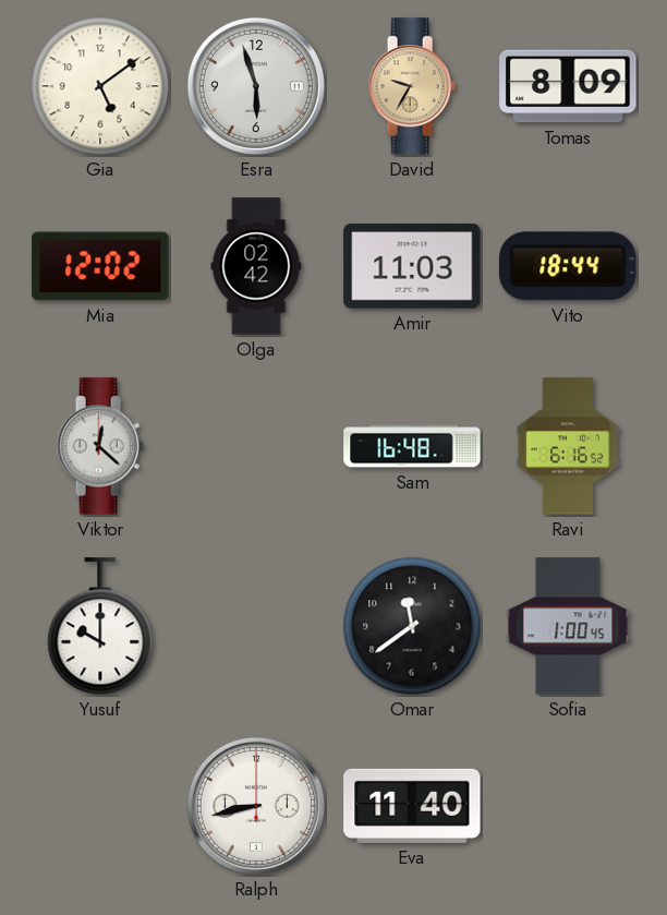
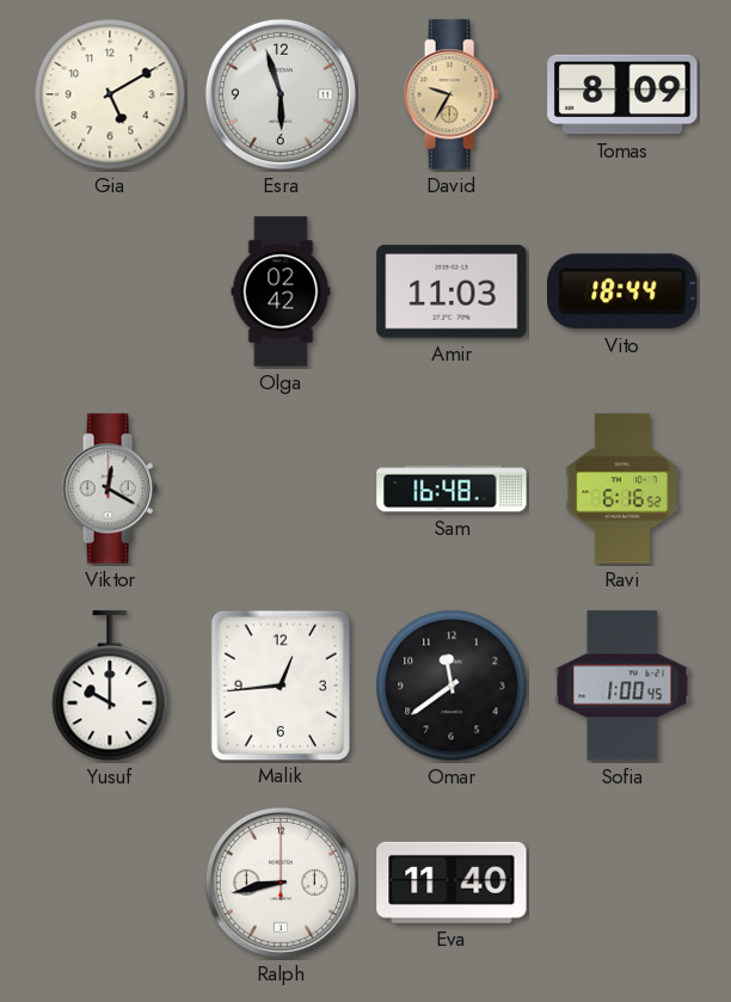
Gia: 5:09 -> 5:10 (110, 94)
Mia: 12:02 -> none (100, 266)
Viktor: 12:22 -> 12:20 (110, 488)
Malik: none -> 12:44 (279, 684)
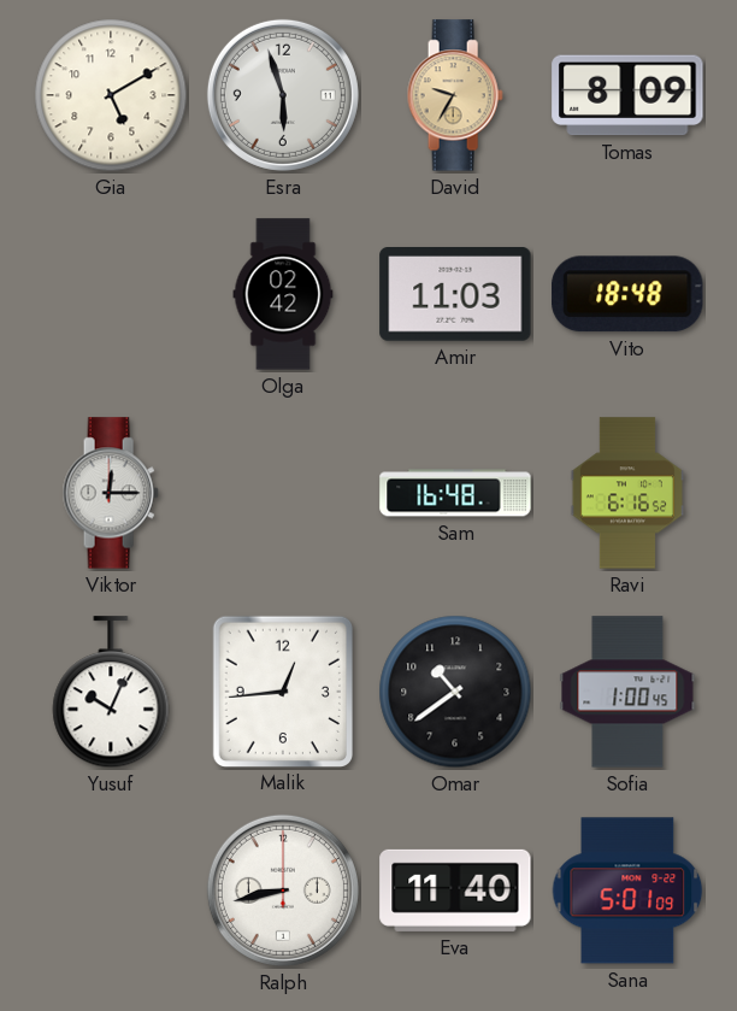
Vito: 18:44 -> 18:48 (627, 294)
Viktor: 12:20 -> 12:15 (111, 493)
Yusuf: 10:00 -> 10:04 (111, 693)
Omar: 11:39 -> 10:39 (455, 692)
Sana: none -> 5:01 (627, 890)
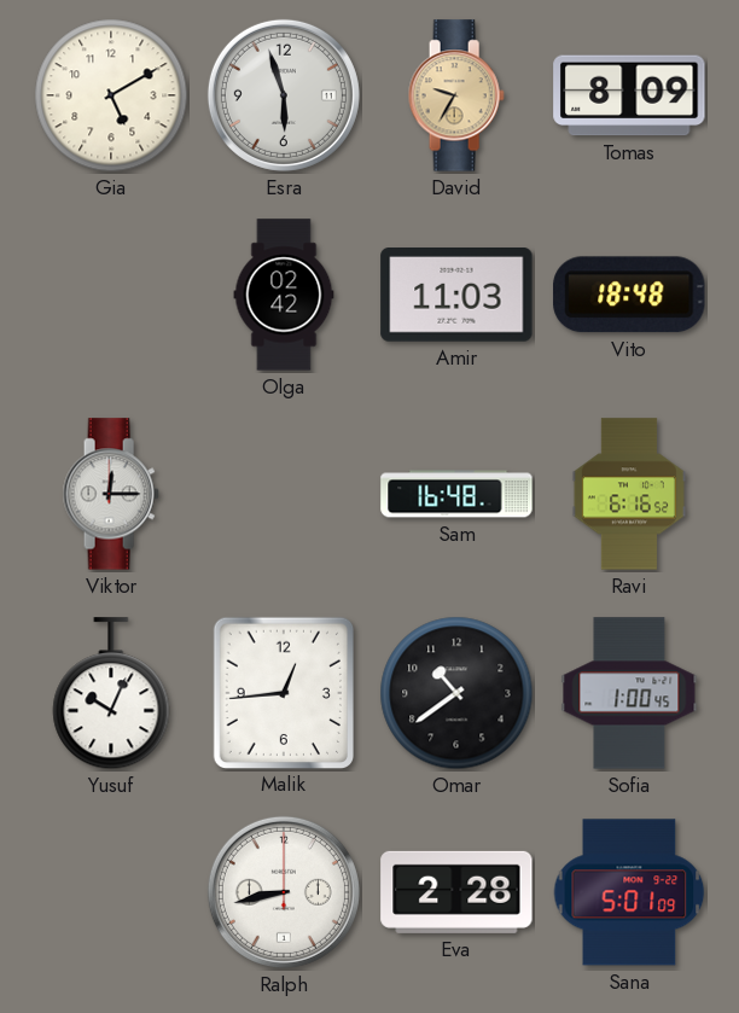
Eva: 11:40 -> 2:28 (456, 892)
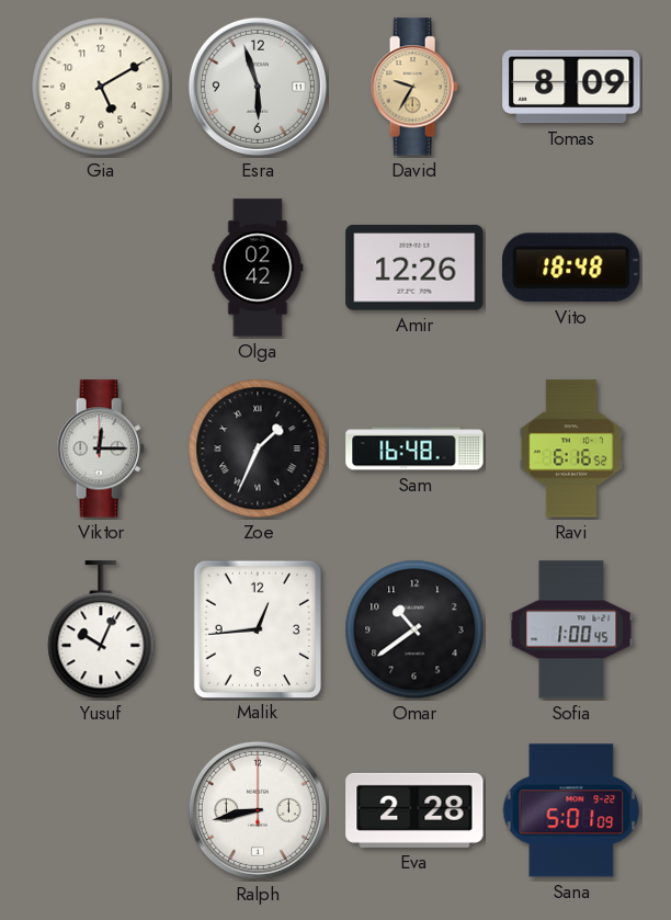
Amir: 11:03 -> 12:26 (414, 269)
Zoe: none -> 1:34 (258, 448)
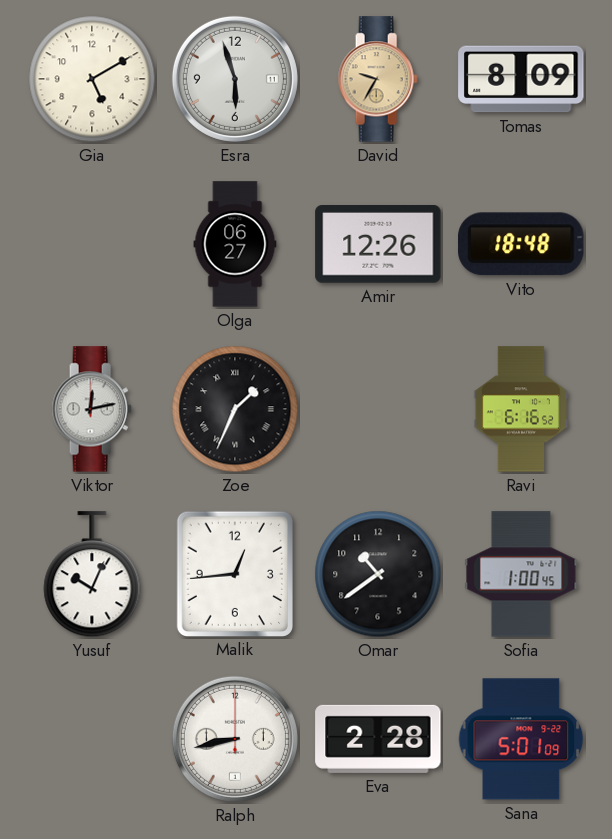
Olga: 02:42 -> 06:27 (235, 244)
Viktor: 12:15 -> 12:13 (92, 409)
Sam: 16:48 -> none (414, 448)
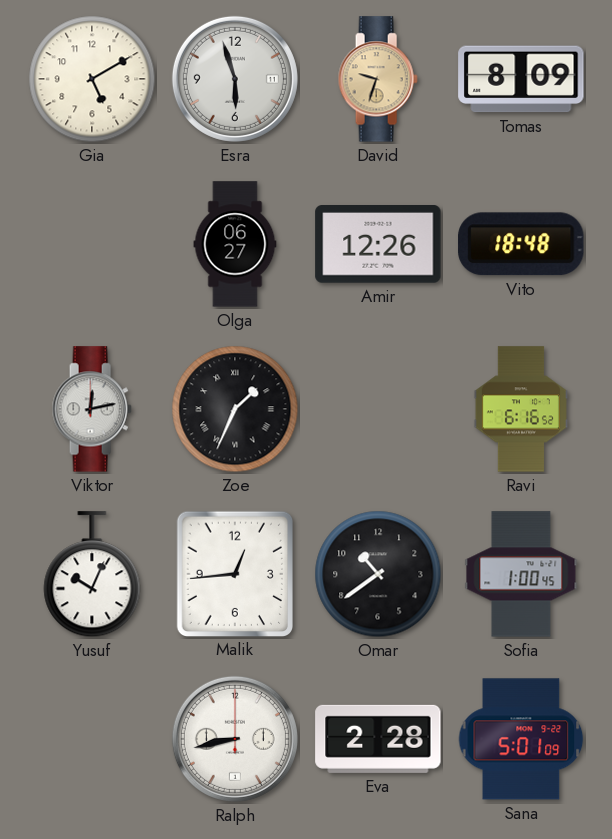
David: 9:35 -> 9:33 (378, 79)
